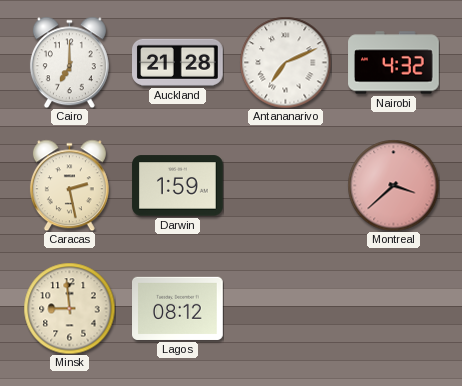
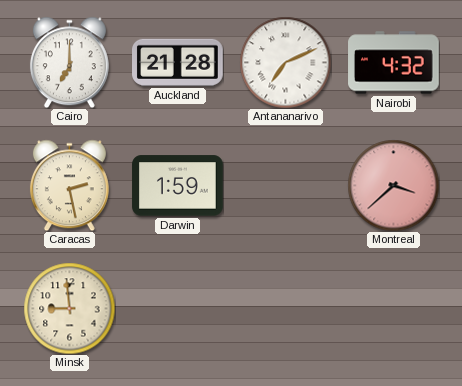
Lagos: 08:12 -> none (178, 308)
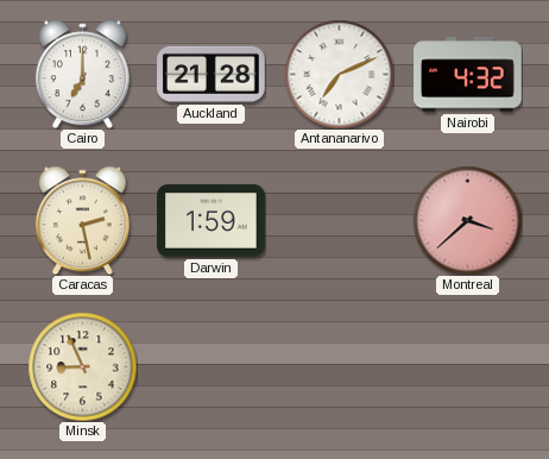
Minsk: 8:59 -> 8:56 (82, 366)
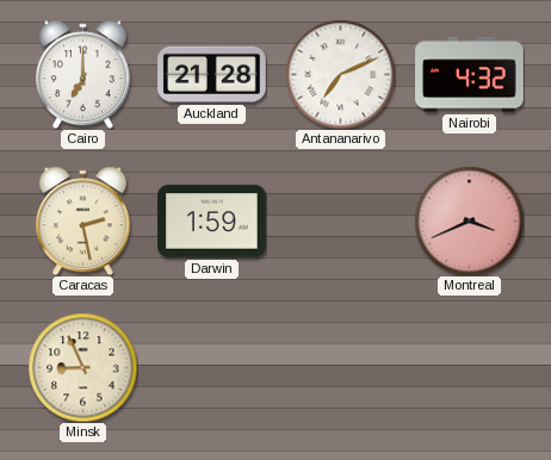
Montreal: 3:38 -> 3:41 (469, 220)
